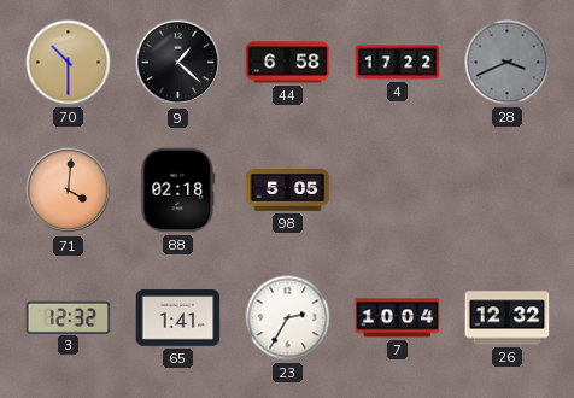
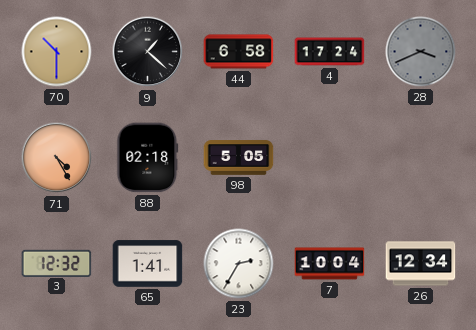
4: 17:22 -> 17:24 (330, 52)
71: 4:01 -> 4:25 (57, 158)
26: 12:32 -> 12:34 (421, 264)
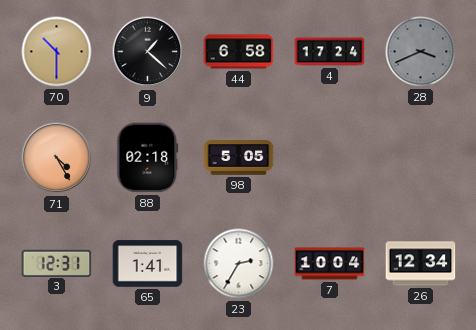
3: 12:32 -> 12:31 (57, 263)
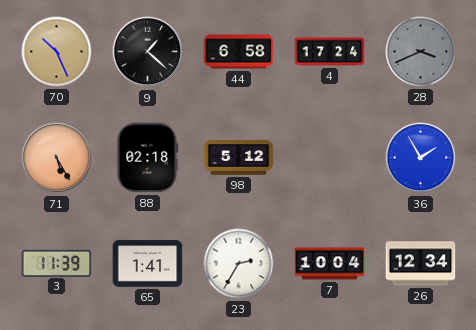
70: 10:30 -> 10:26 (57, 52)
71: 4:25 -> 5:25 (57, 158)
98: 5:05 -> 5:12 (239, 158)
36: none -> 1:55 (421, 158)
3: 12:31 -> 11:39 (57, 263)
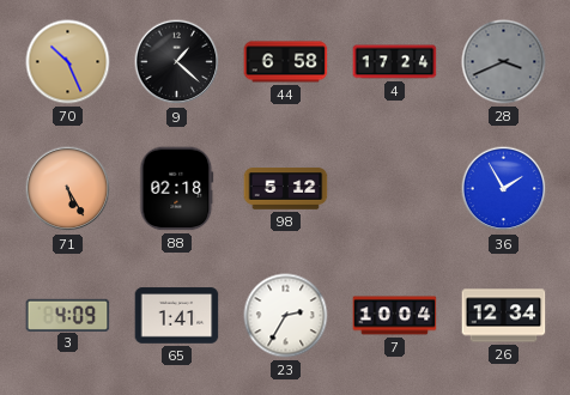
3: 11:39 -> 4:09 (68, 315)
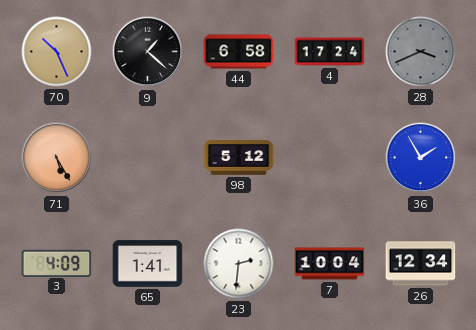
88: 02:18 -> none (177, 189)
23: 2:35 -> 2:31 (239, 264)
